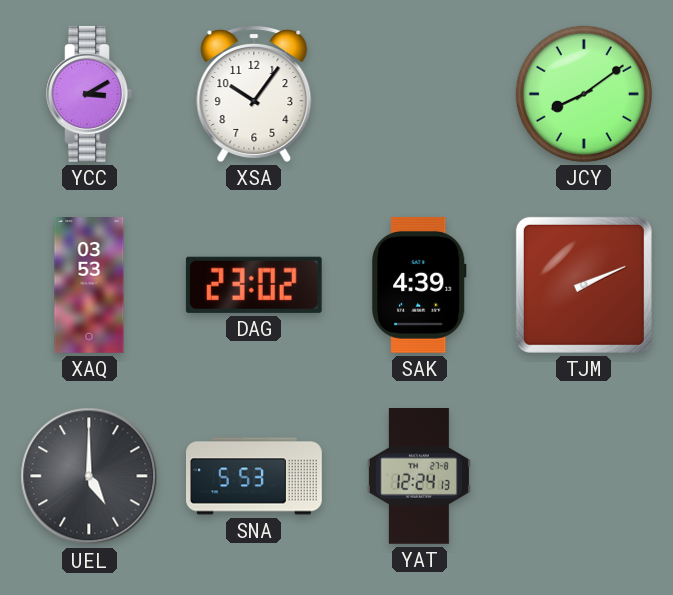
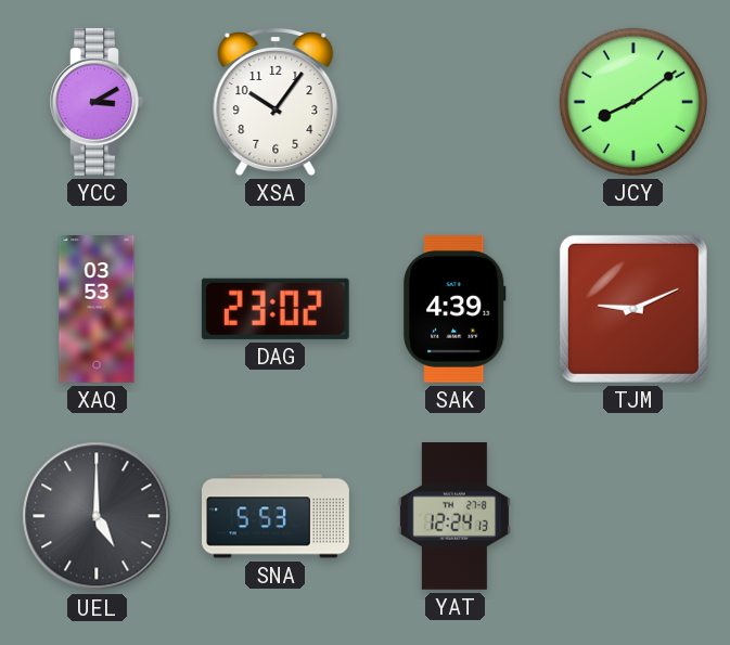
TJM: 2:11 -> 9:11 (633, 309)
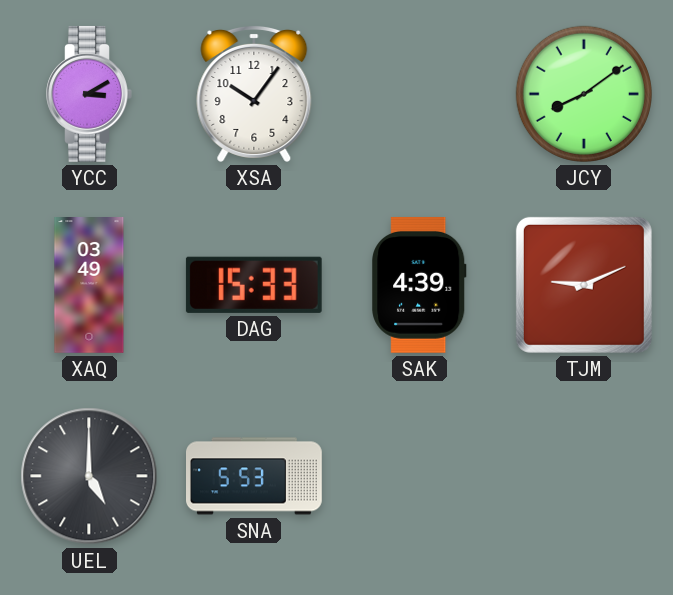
XAQ: 03:53 -> 03:49 (89, 286)
DAG: 23:02 -> 15:33 (254, 285)
YAT: 12:24 -> none (454, 517)
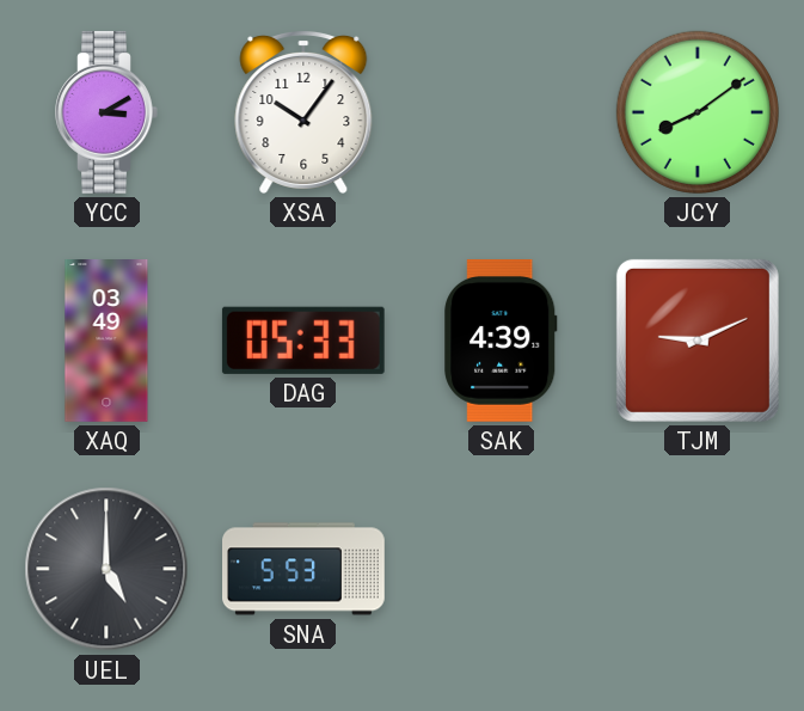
DAG: 15:33 -> 05:33 (303, 341)
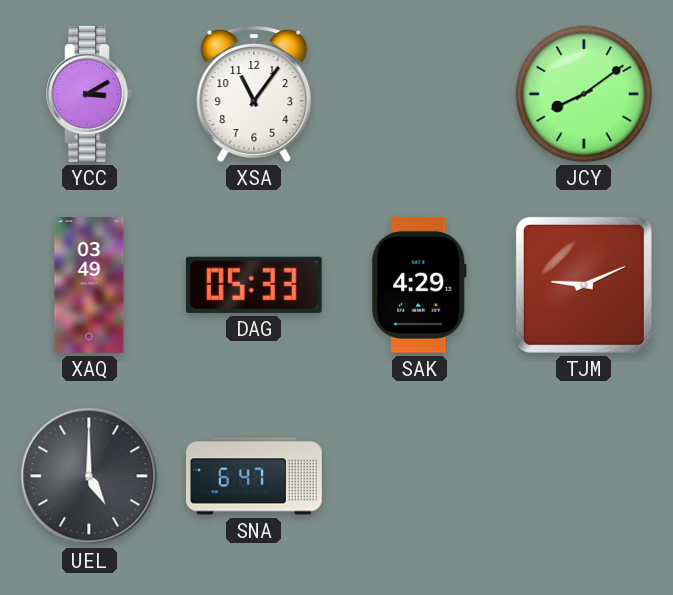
XSA: 10:06 -> 11:06 (254, 93)
SAK: 4:39 -> 4:29 (419, 285)
SNA: 5:53 -> 6:47 (255, 476)
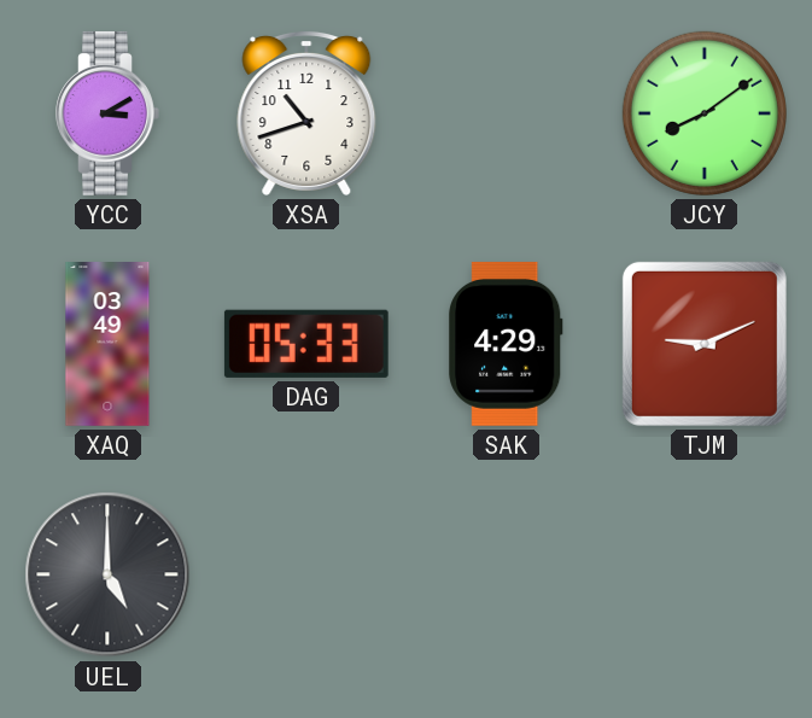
XSA: 11:06 -> 10:42 (306, 112)
SNA: 6:47 -> none (255, 476)
